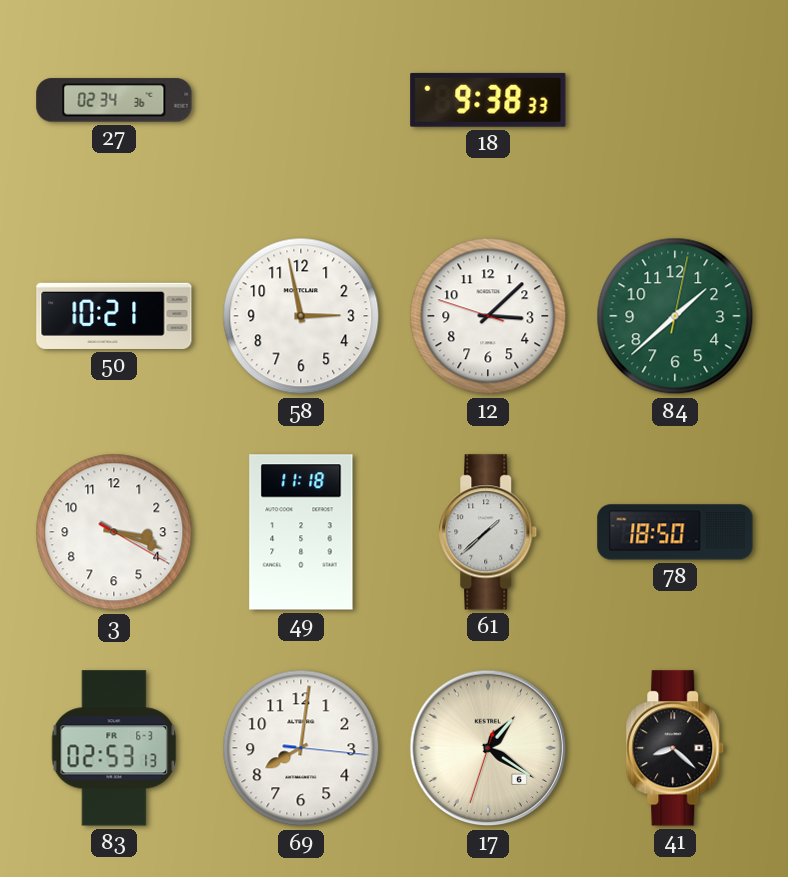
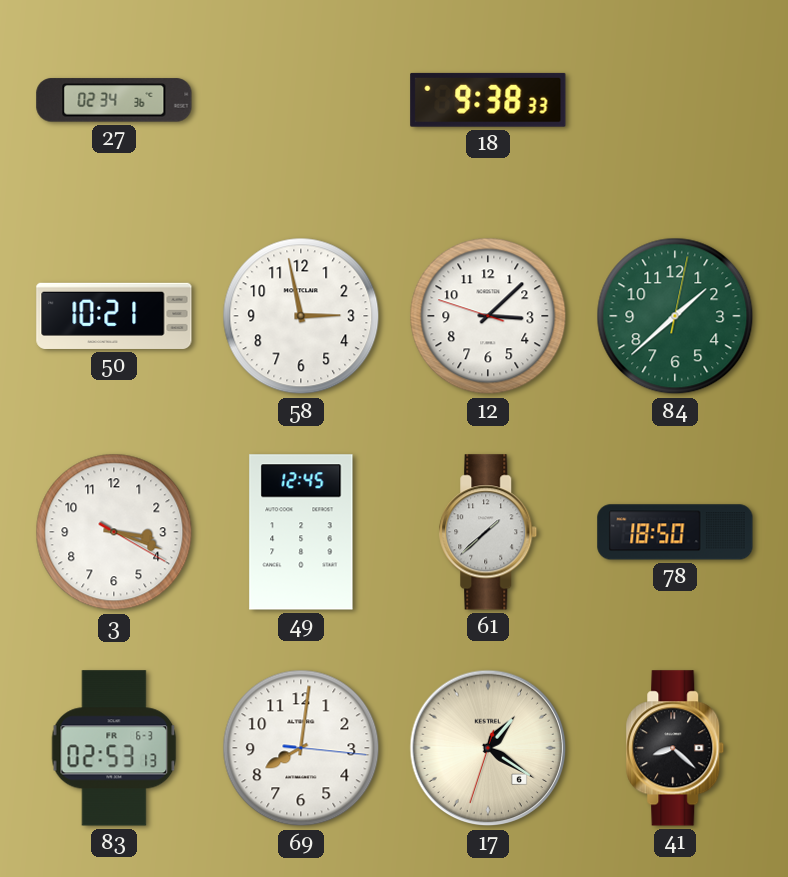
49: 11:18 -> 12:45 (301, 532)
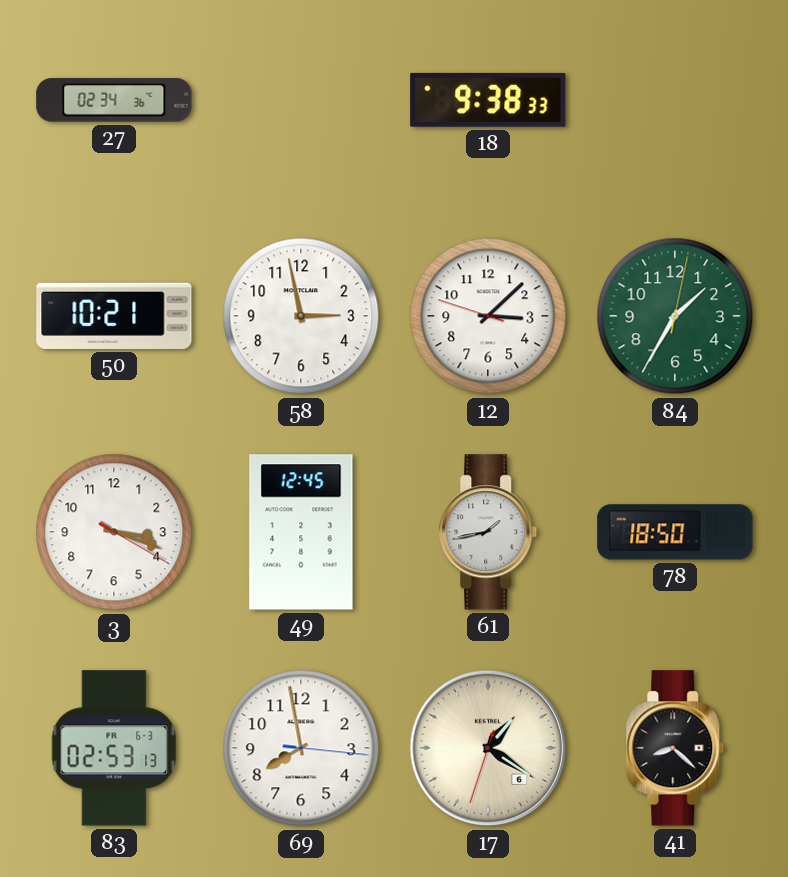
84: 1:38 -> 1:35 (675, 316)
61: 1:38 -> 1:43 (488, 532)
69: 8:01 -> 7:58 (301, 748)
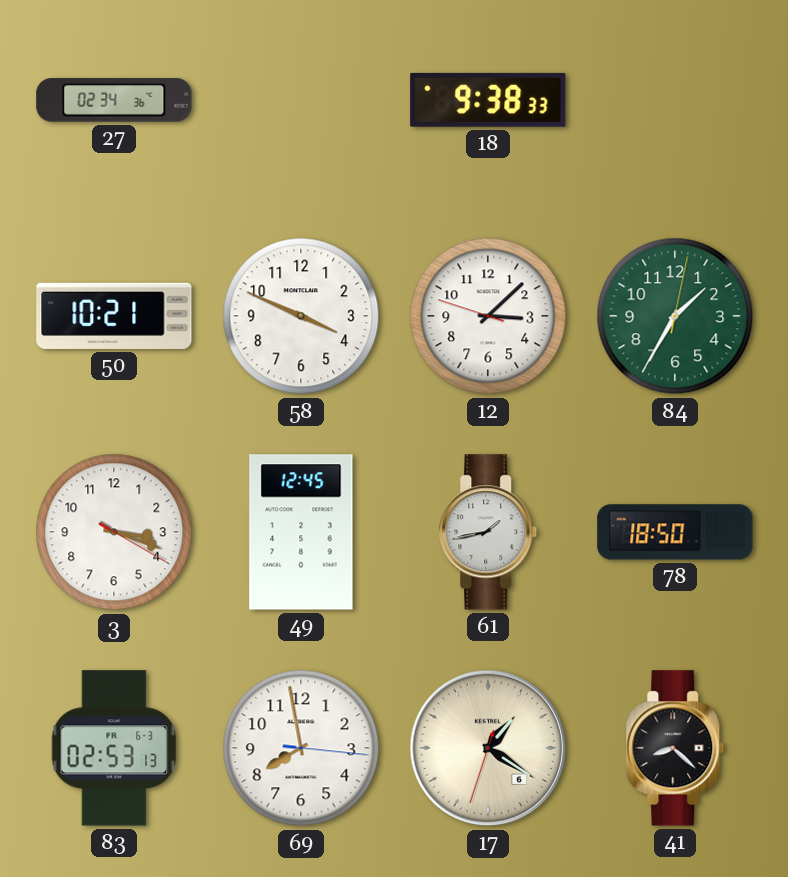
58: 2:58 -> 3:49 (301, 316)
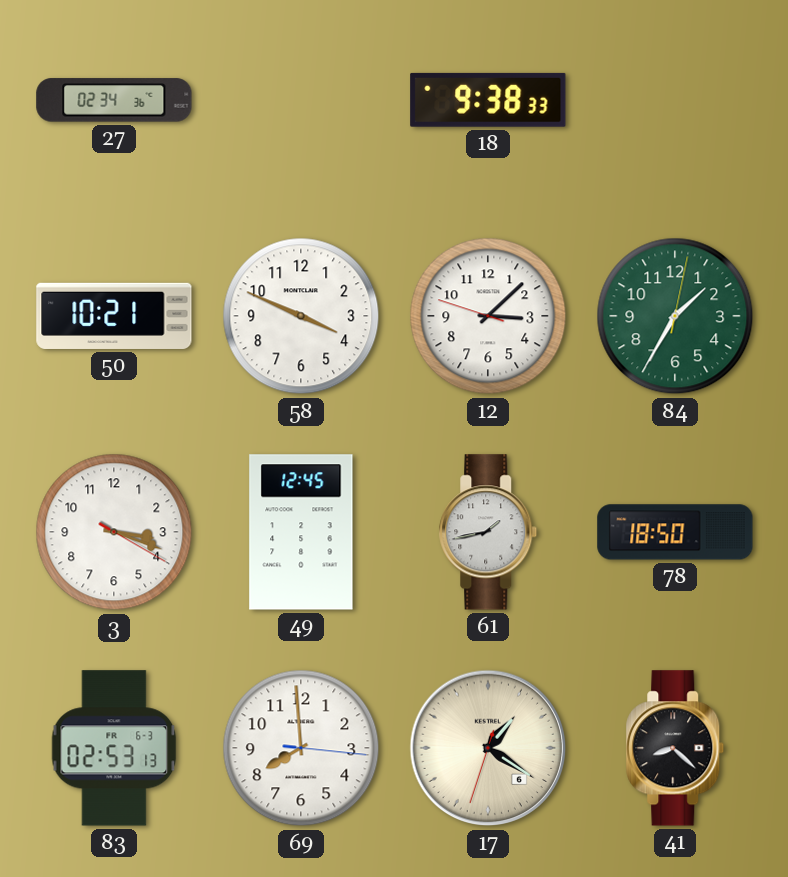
69: 7:58 -> 7:59 (301, 748)
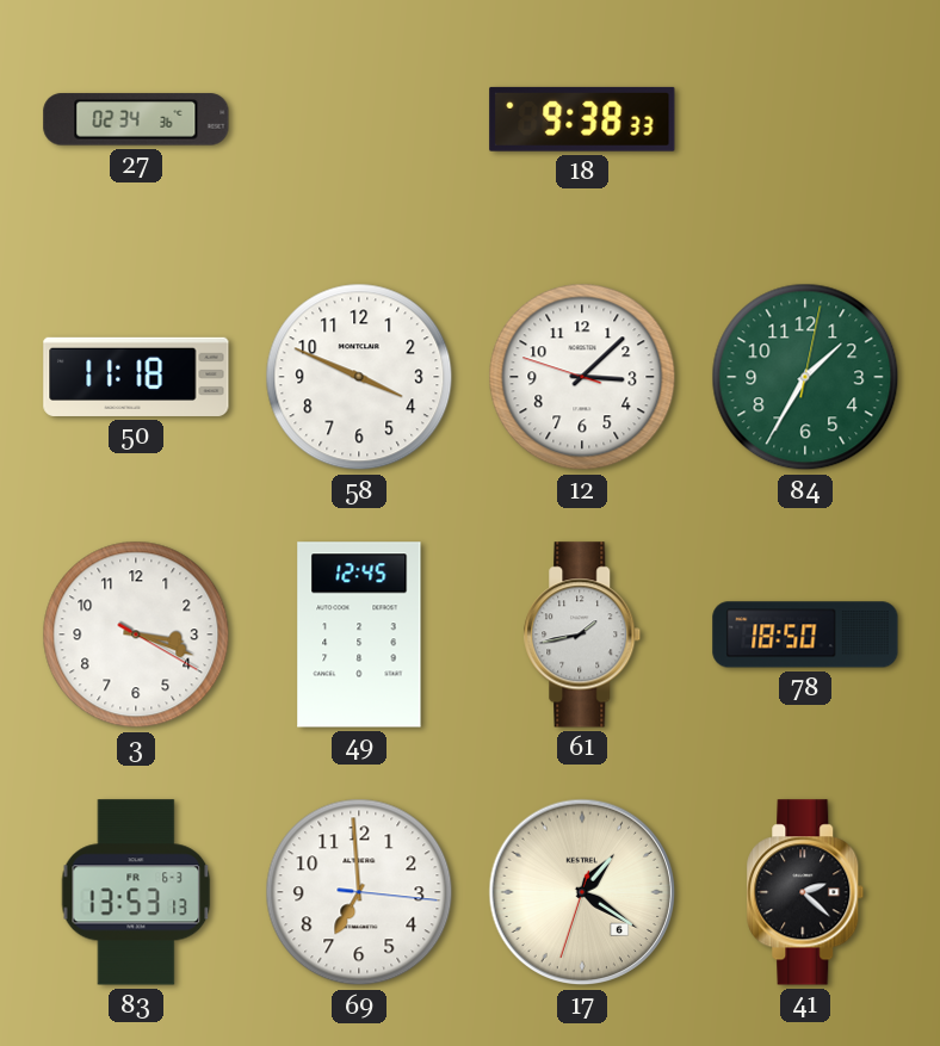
50: 10:21 -> 11:18 (136, 377)
83: 02:53 -> 13:53 (136, 892)
69: 7:59 -> 6:59 (359, 892)
41: 8:22 -> 2:22 (805, 892)
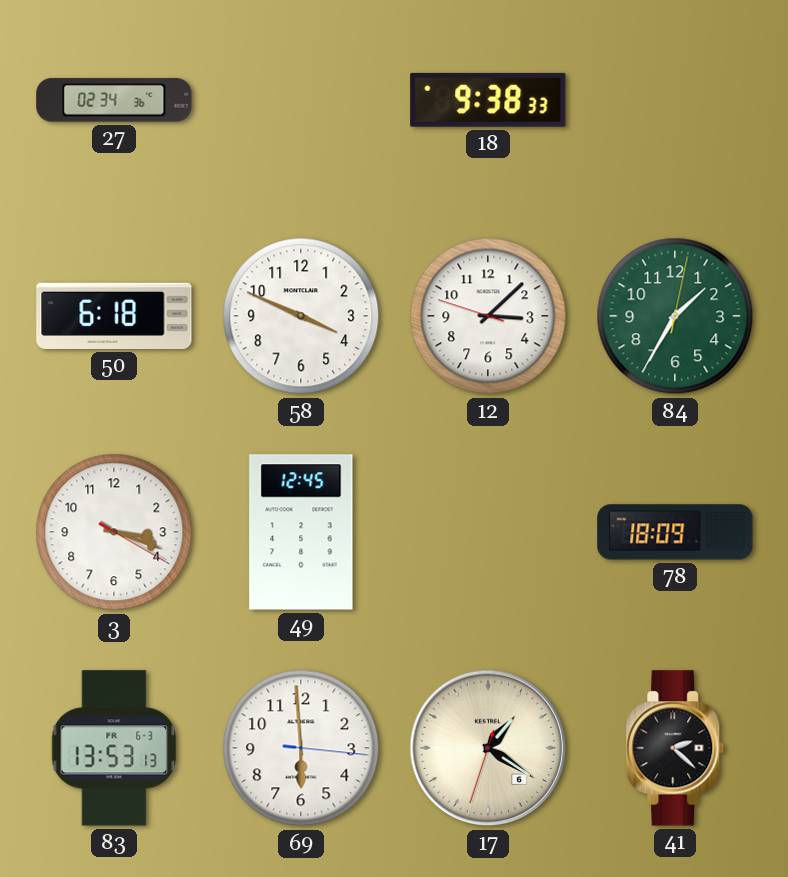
50: 11:18 -> 6:18 (114, 316)
61: 1:43 -> none (582, 635)
78: 18:50 -> 18:09 (675, 532)
69: 6:59 -> 5:59 (301, 748)
